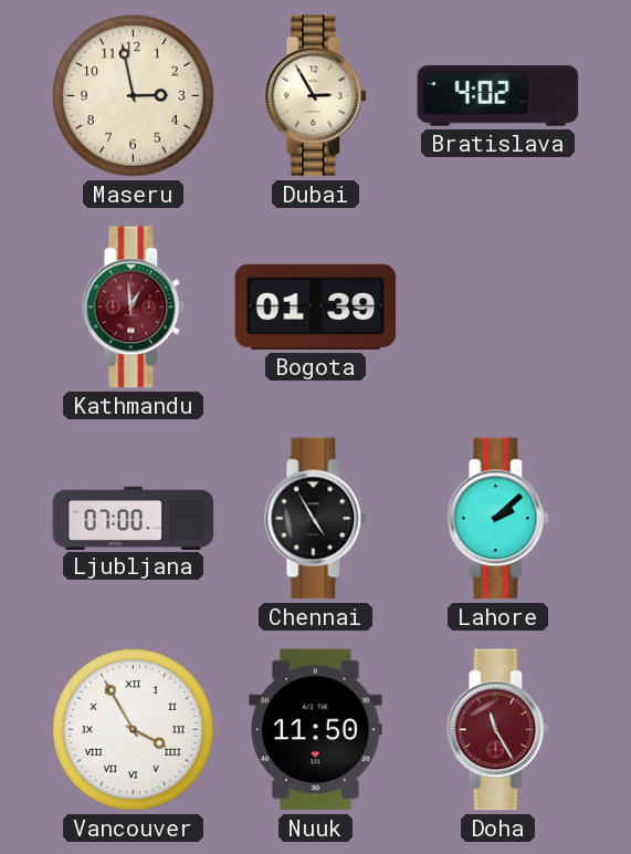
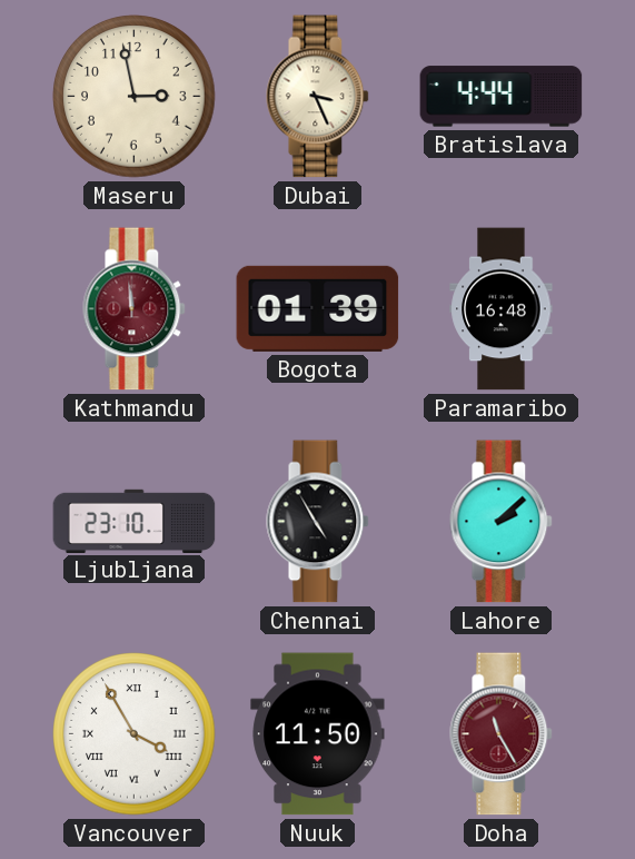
Dubai: 2:55 -> 3:26 (318, 97)
Bratislava: 4:02 -> 4:44 (502, 97)
Kathmandu: 12:59 -> 11:59 (135, 309)
Paramaribo: none -> 16:48 (502, 309)
Ljubljana: 07:00 -> 23:10 (135, 521)
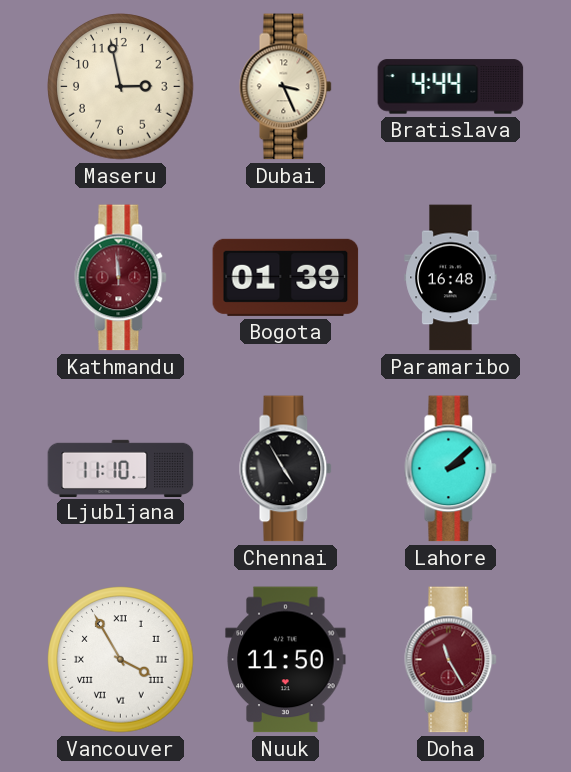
Ljubljana: 23:10 -> 11:10 (121, 468)
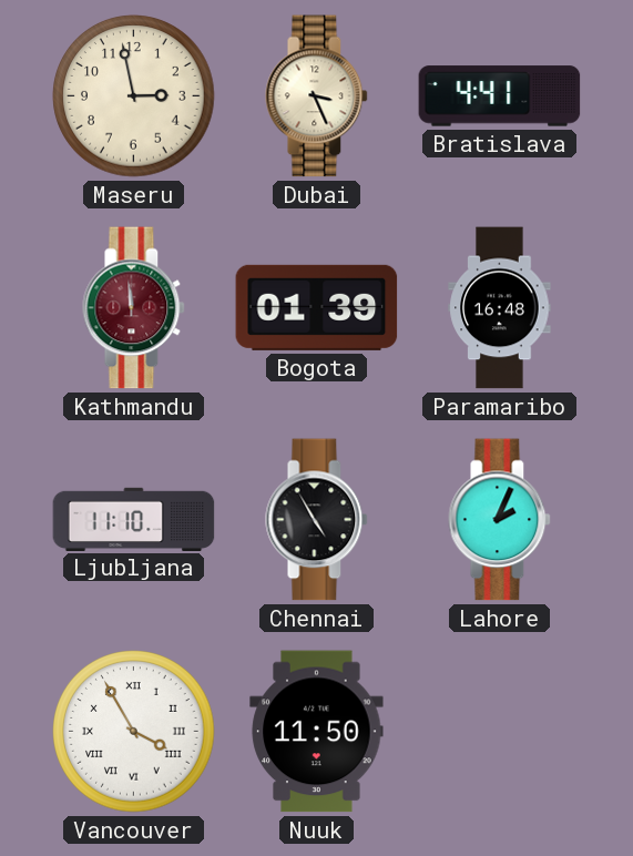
Bratislava: 4:44 -> 4:41 (500, 96)
Lahore: 2:08 -> 2:04 (500, 520)
Doha: 11:25 -> none (451, 660)
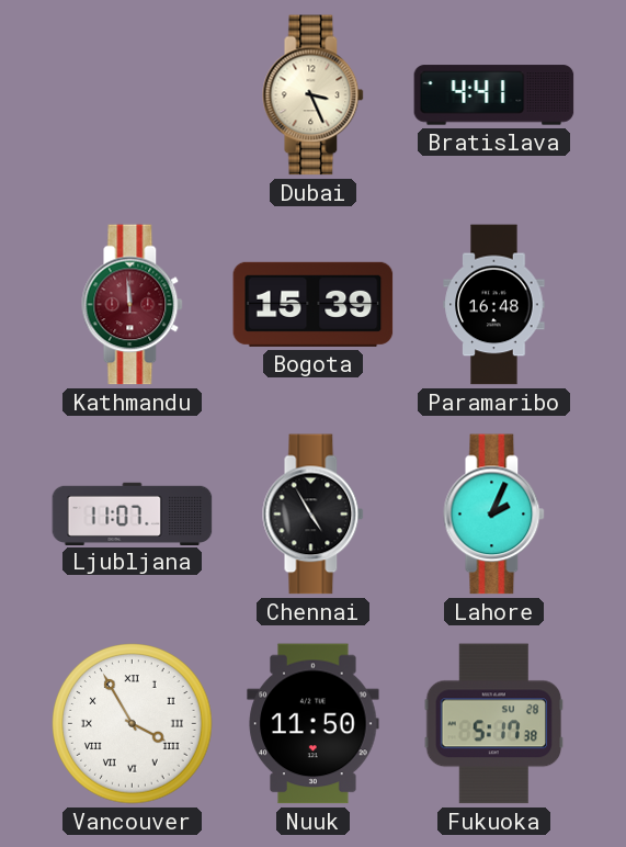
Maseru: 2:58 -> none (134, 96)
Bogota: 01:39 -> 15:39 (314, 304)
Ljubljana: 11:10 -> 11:07 (133, 513)
Fukuoka: none -> 5:17 (494, 724)
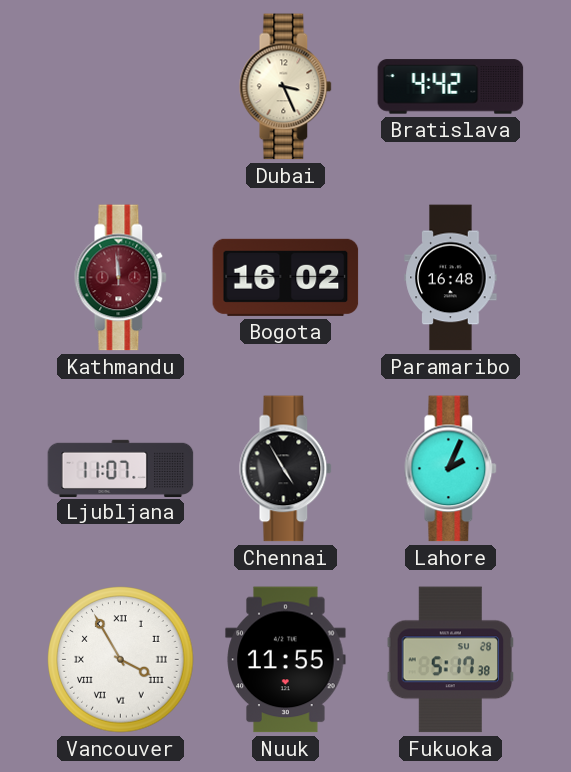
Bratislava: 4:41 -> 4:42 (451, 87)
Bogota: 15:39 -> 16:02 (286, 277)
Nuuk: 11:50 -> 11:55 (286, 660)
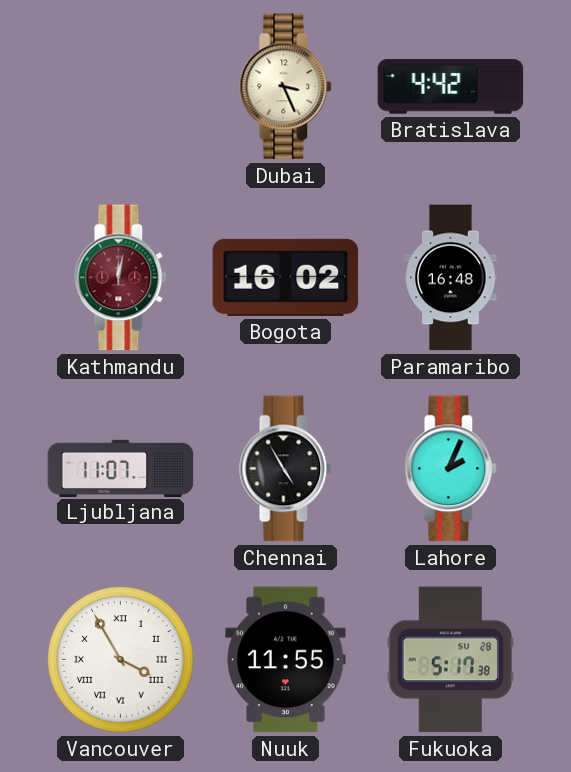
Kathmandu: 11:59 -> 12:02 (121, 278)
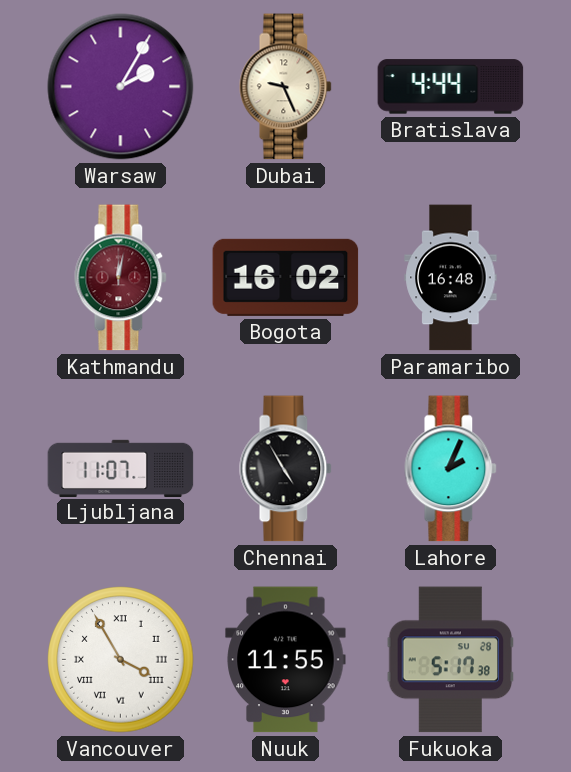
Warsaw: none -> 2:05 (121, 87)
Dubai: 3:26 -> 9:26 (286, 87)
Bratislava: 4:42 -> 4:44 (451, 87)
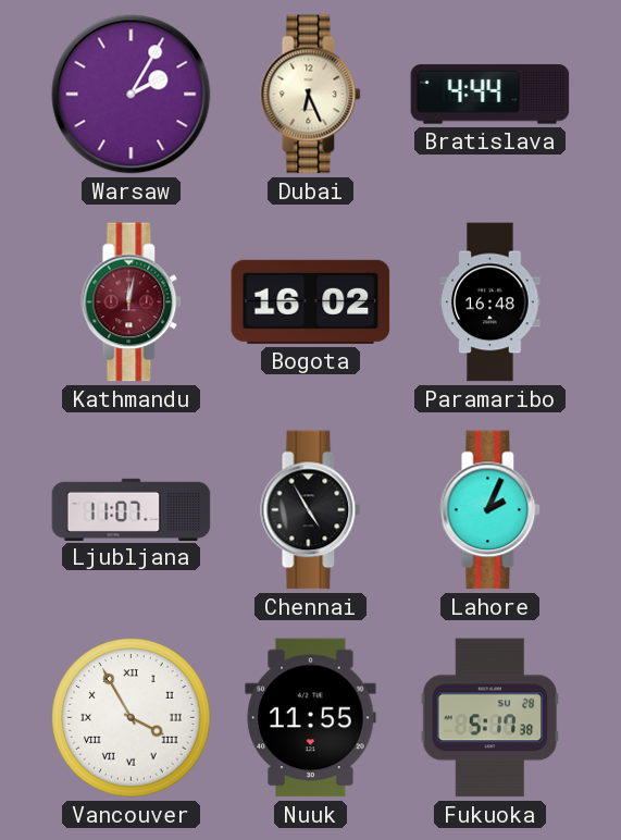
Dubai: 9:26 -> 6:26 (311, 95)
